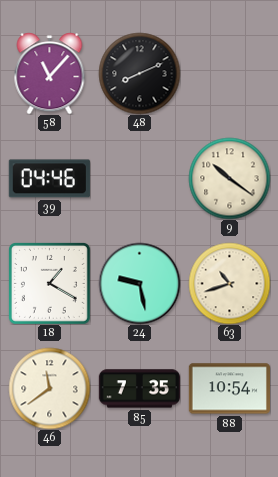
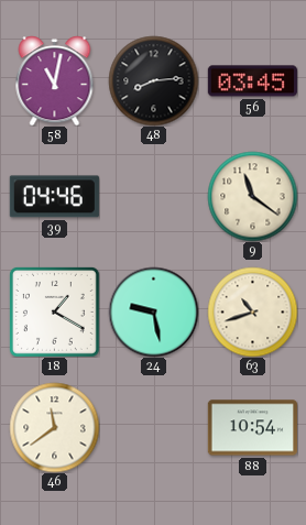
58: 11:07 -> 11:02 (55, 80)
48: 8:11 -> 8:14 (153, 80)
56: none -> 03:45 (252, 81)
9: 10:21 -> 11:21 (252, 196)
85: 7:35 -> none (139, 389)
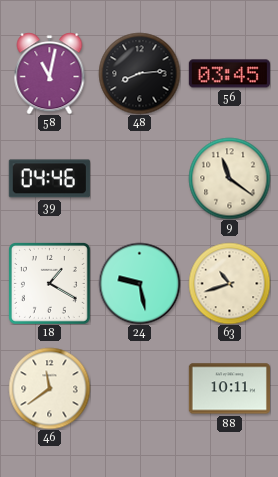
88: 10:54 -> 10:11 (229, 389)
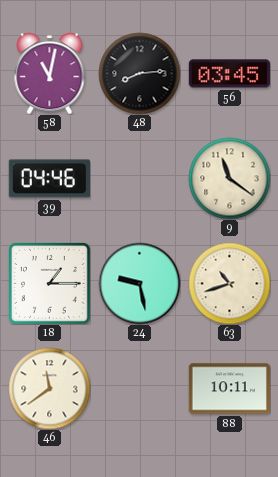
18: 1:20 -> 1:15 (49, 283)
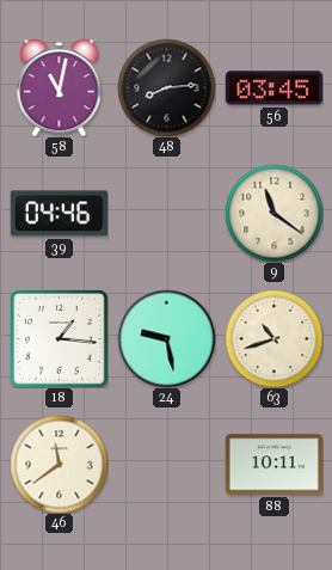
18: 1:15 -> 1:16 (59, 338)
